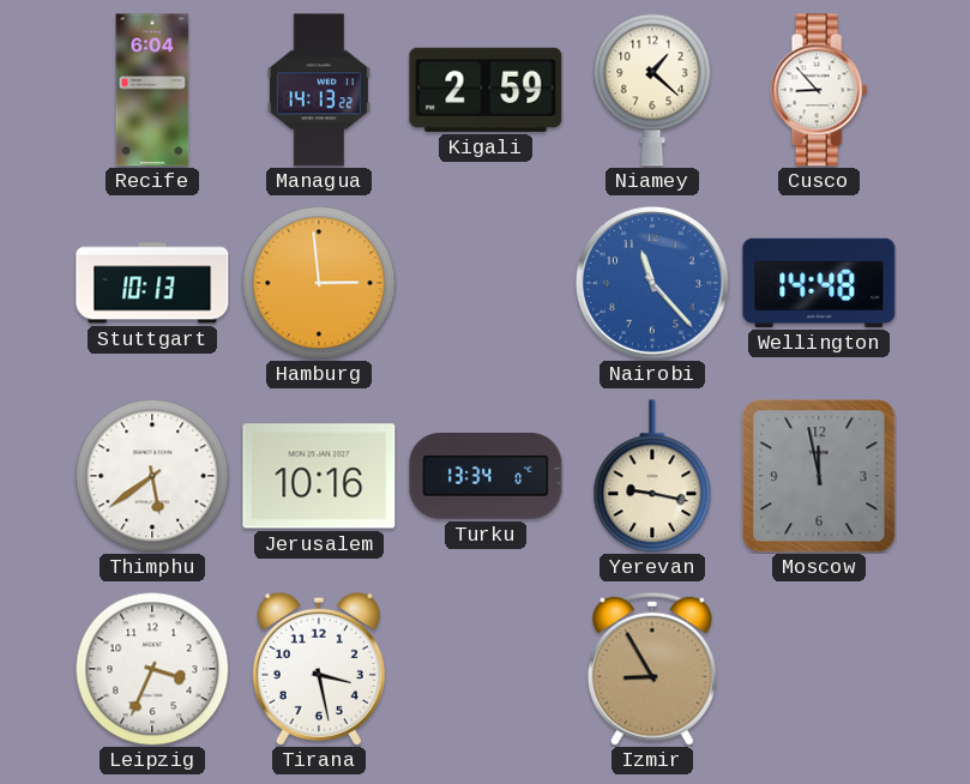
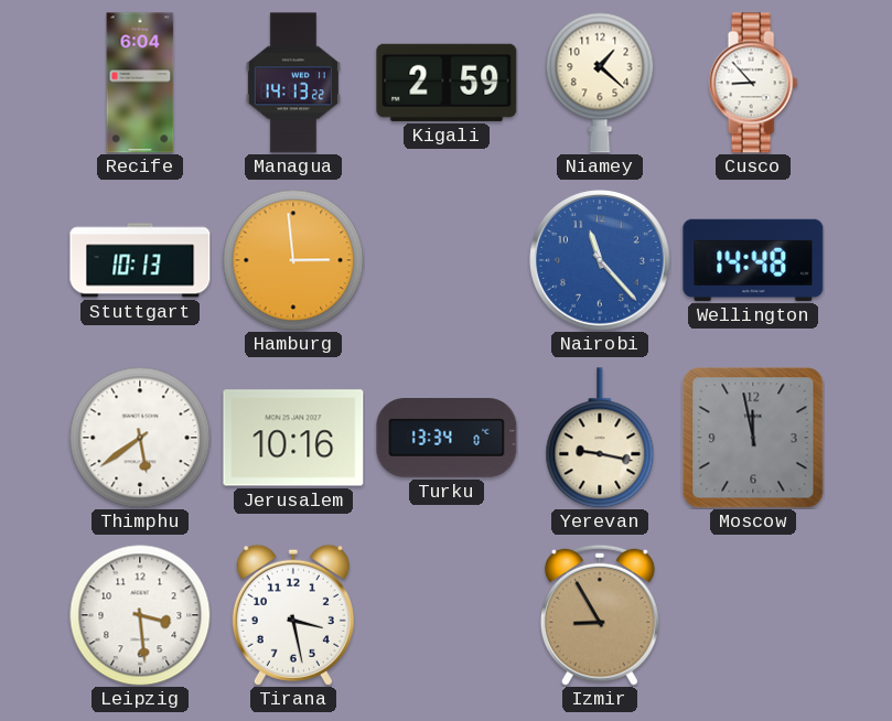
Leipzig: 3:34 -> 3:29 (140, 615)
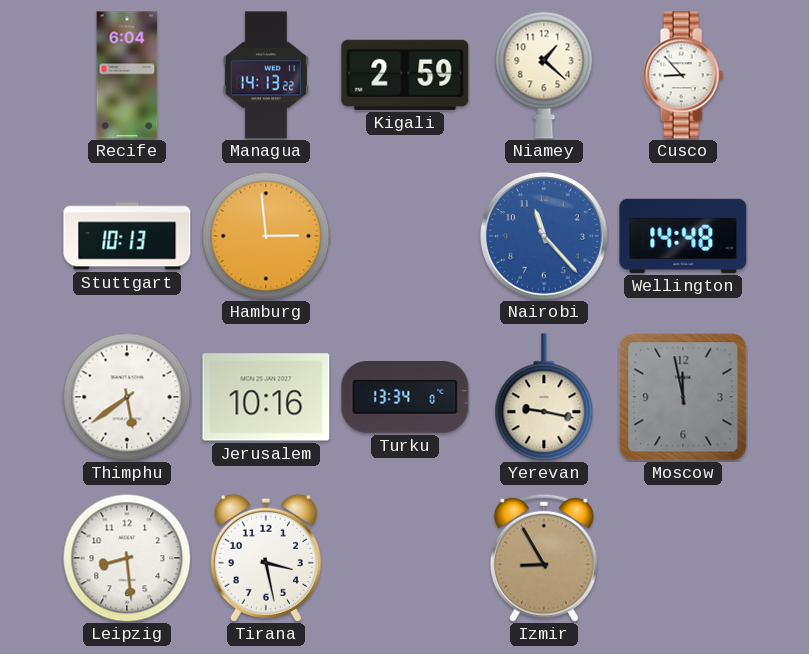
Leipzig: 3:29 -> 8:29 (127, 558)
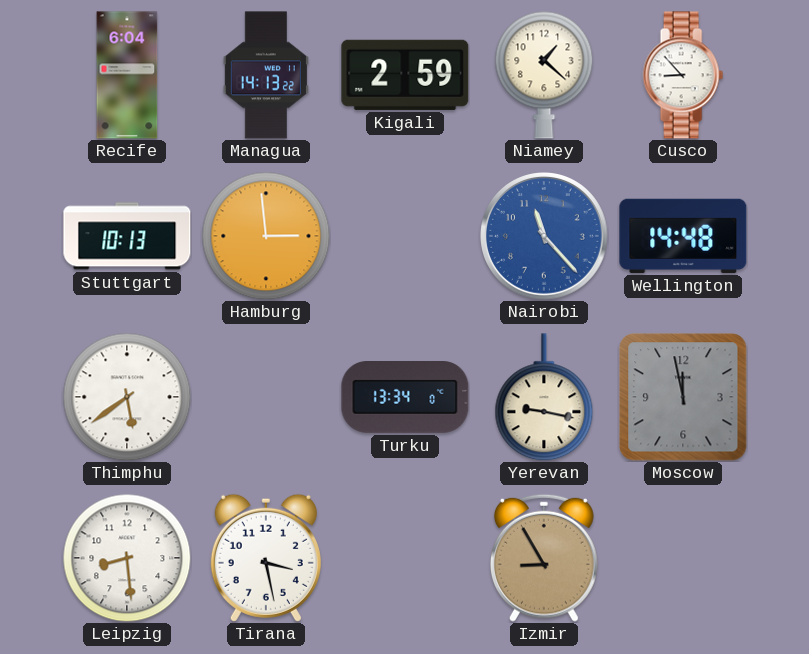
Jerusalem: 10:16 -> none (266, 397)
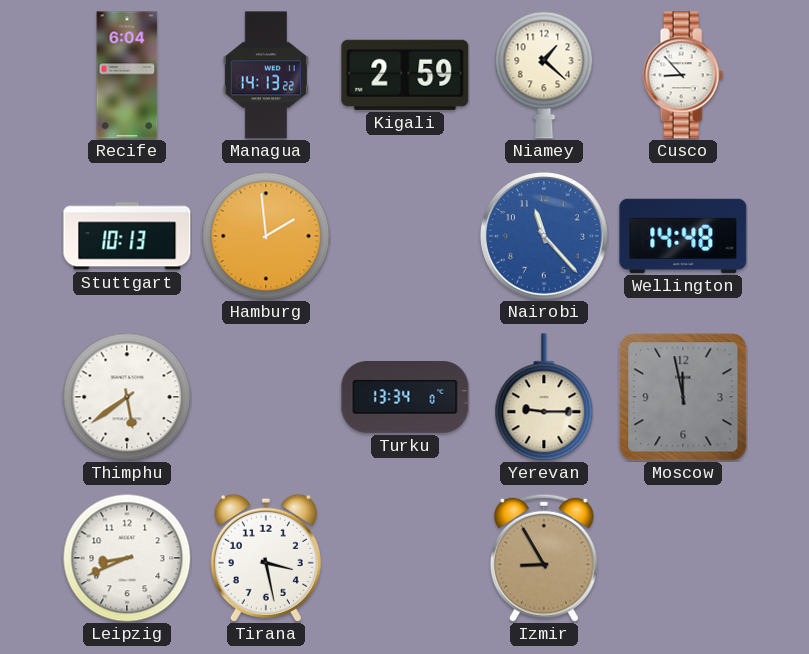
Hamburg: 2:59 -> 1:59 (266, 236)
Yerevan: 9:17 -> 9:15 (544, 397)
Leipzig: 8:29 -> 8:41 (127, 558)
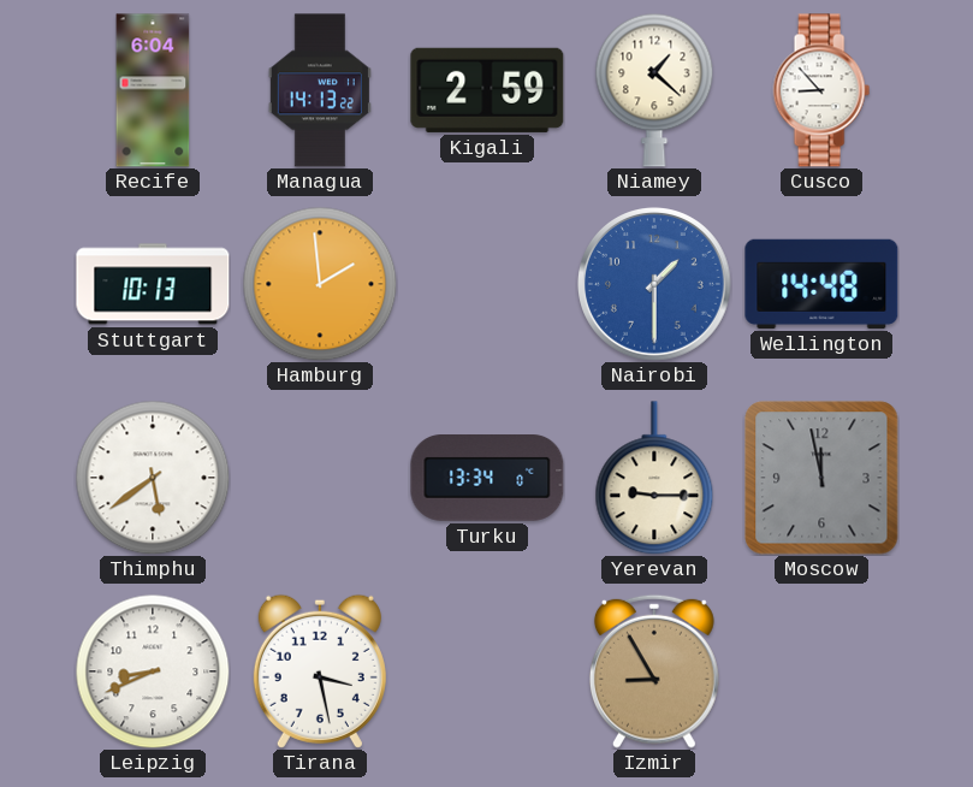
Nairobi: 11:23 -> 1:30 (655, 285)
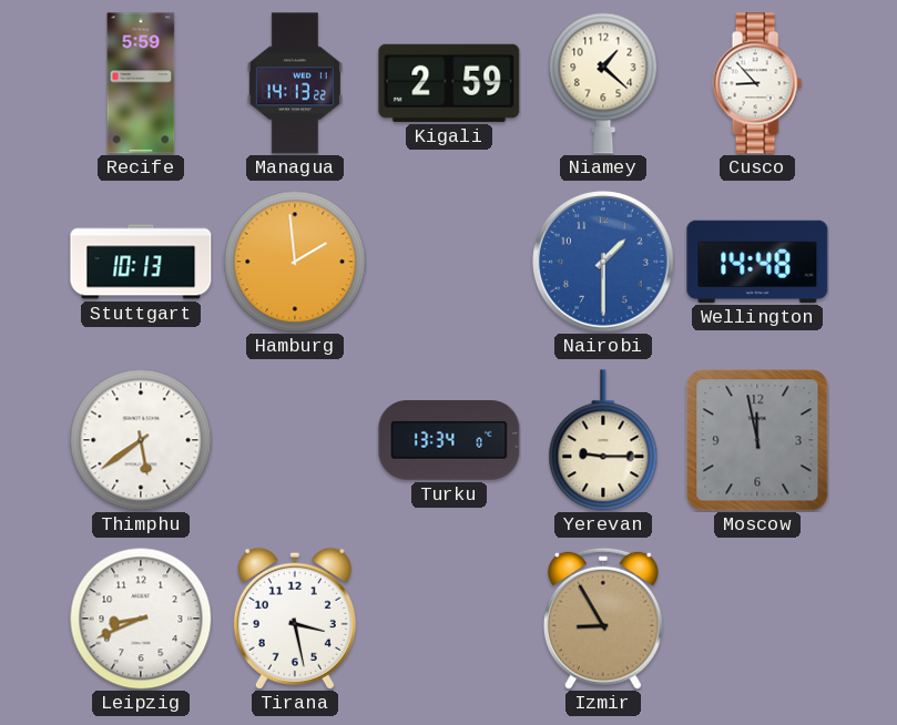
Recife: 6:04 -> 5:59 (141, 83)
